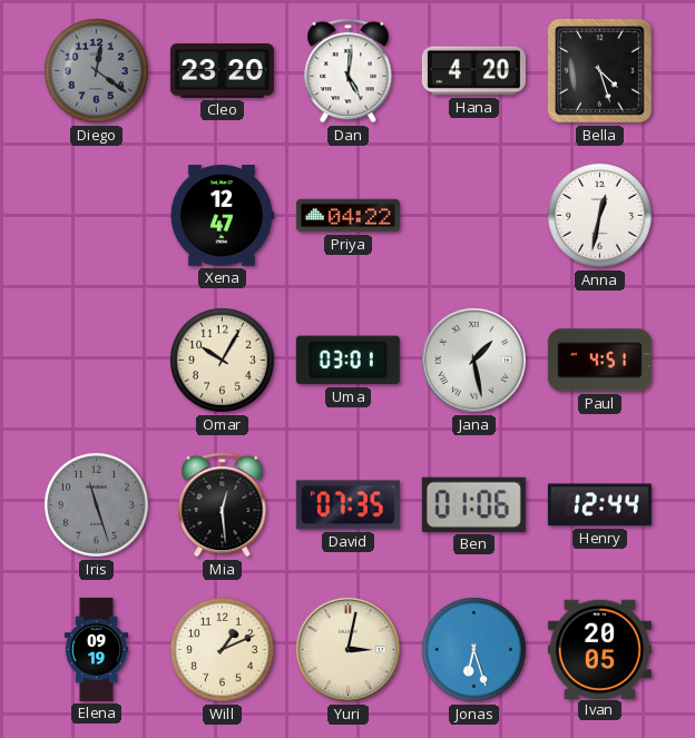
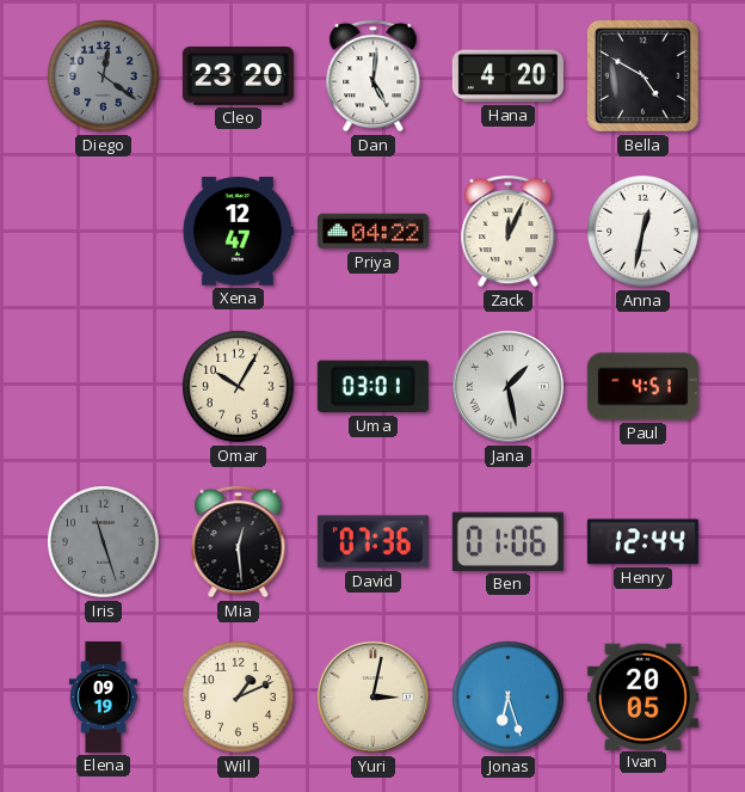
Bella: 4:27 -> 4:50 (644, 76)
Zack: none -> 12:04 (509, 231)
David: 07:35 -> 07:36 (372, 542)
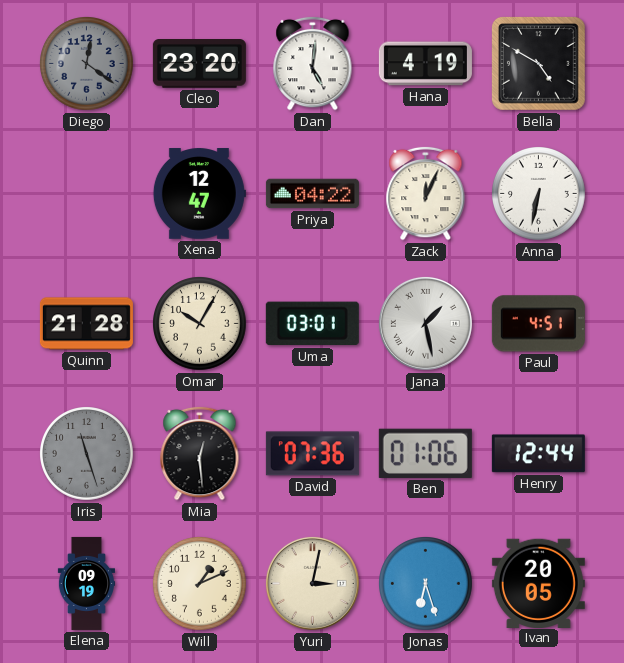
Hana: 4:20 -> 4:19 (425, 64)
Anna: 12:32 -> 6:32 (539, 194)
Quinn: none -> 21:28 (86, 324)
